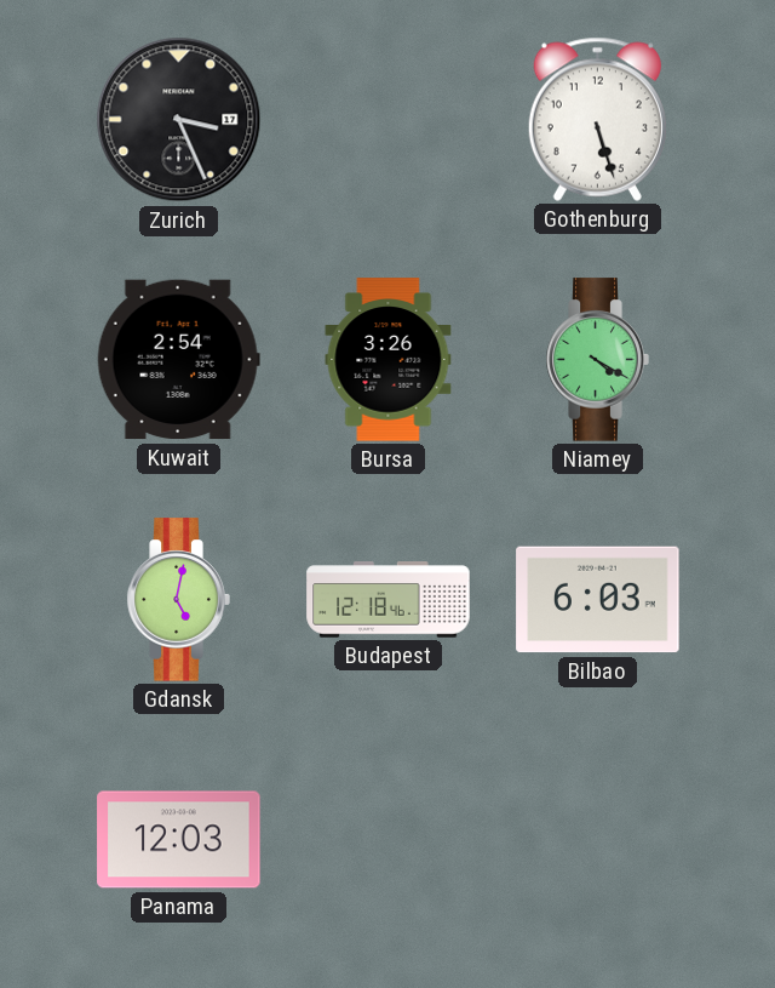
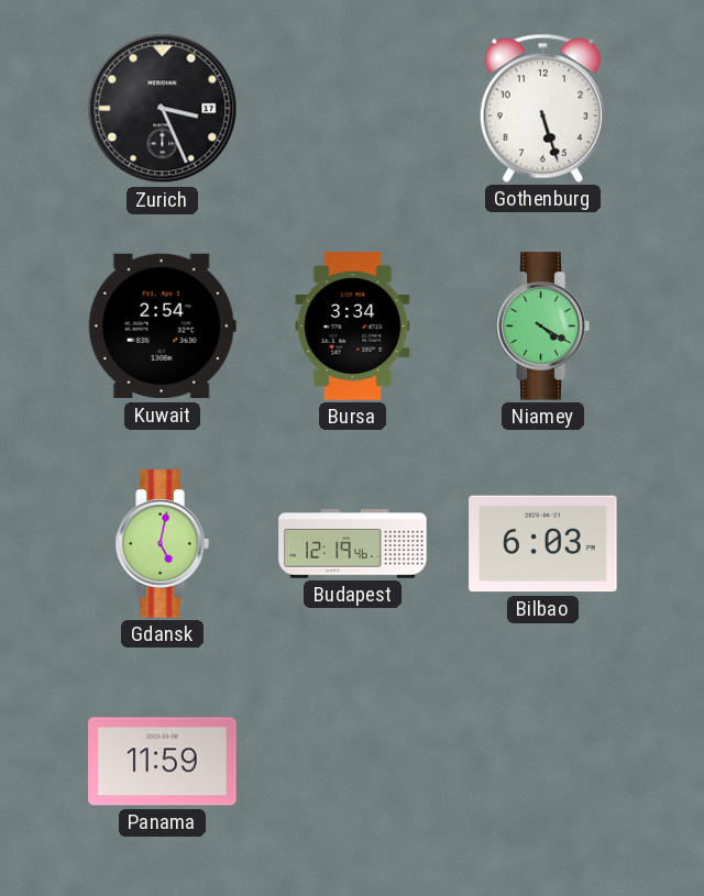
Bursa: 3:26 -> 3:34 (353, 327)
Budapest: 12:18 -> 12:19 (353, 544)
Panama: 12:03 -> 11:59 (163, 762)
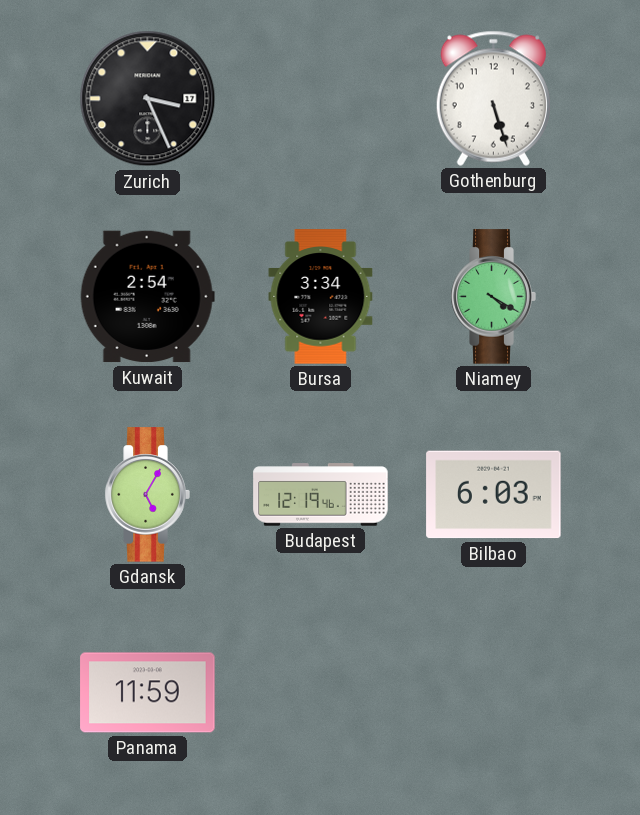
Gdansk: 5:02 -> 5:05 (147, 495)
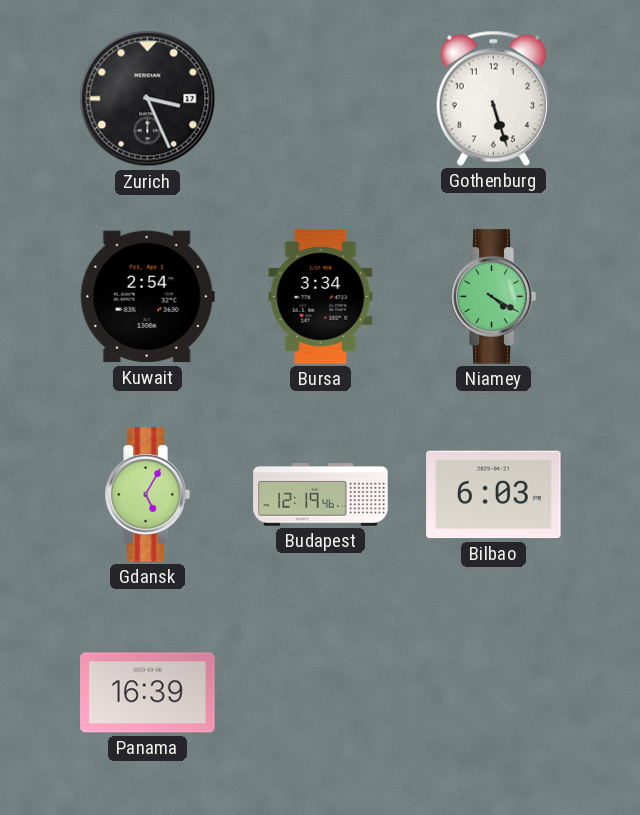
Panama: 11:59 -> 16:39 (148, 693)
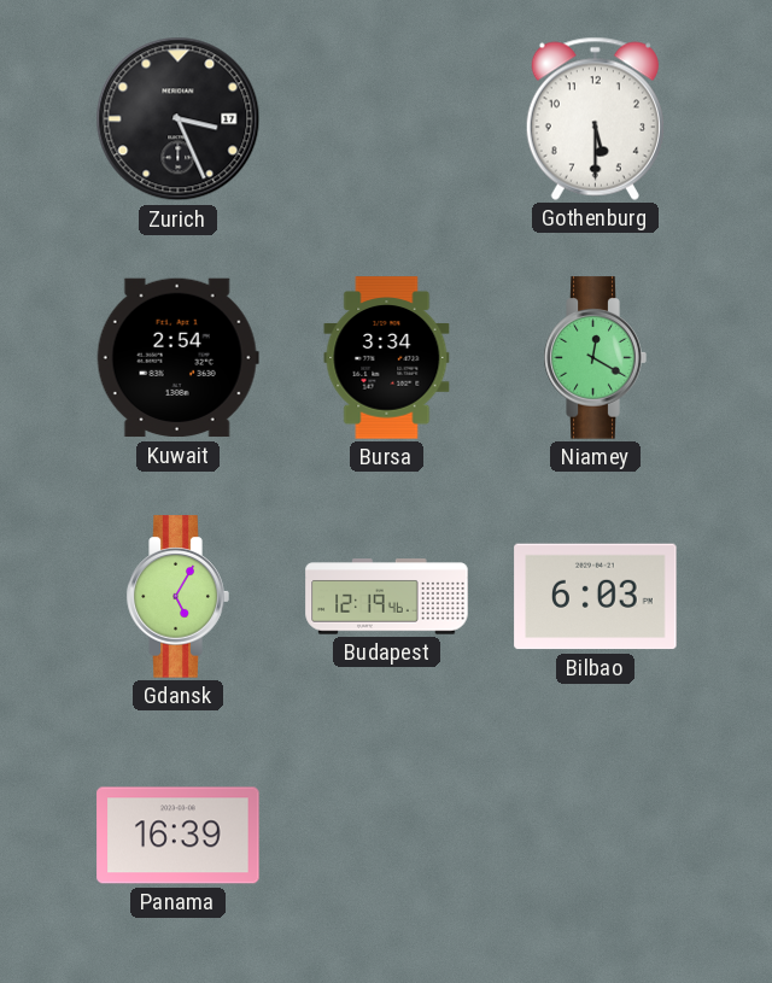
Gothenburg: 5:27 -> 5:30 (595, 118)
Niamey: 4:20 -> 12:20 (595, 358)
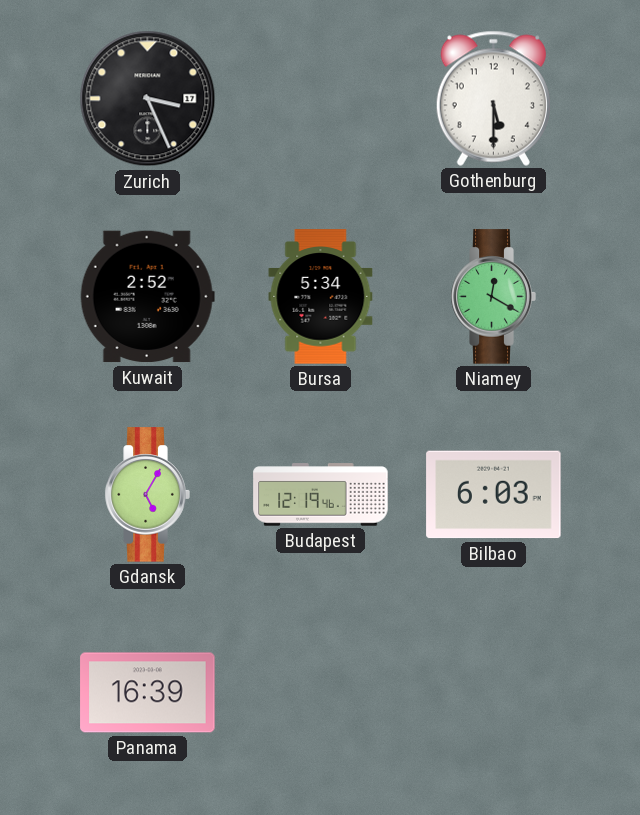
Kuwait: 2:54 -> 2:52 (147, 297)
Bursa: 3:34 -> 5:34 (321, 297)
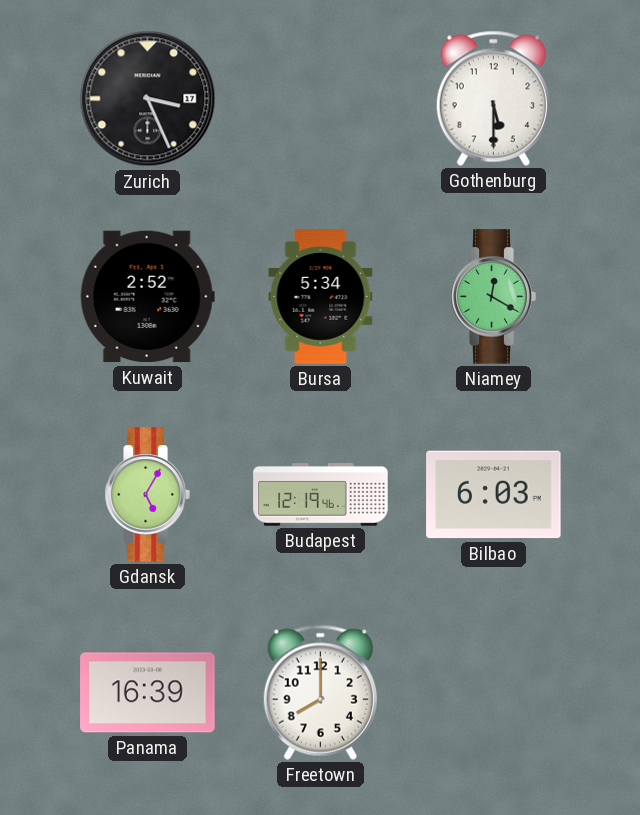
Freetown: none -> 8:00 (320, 692)
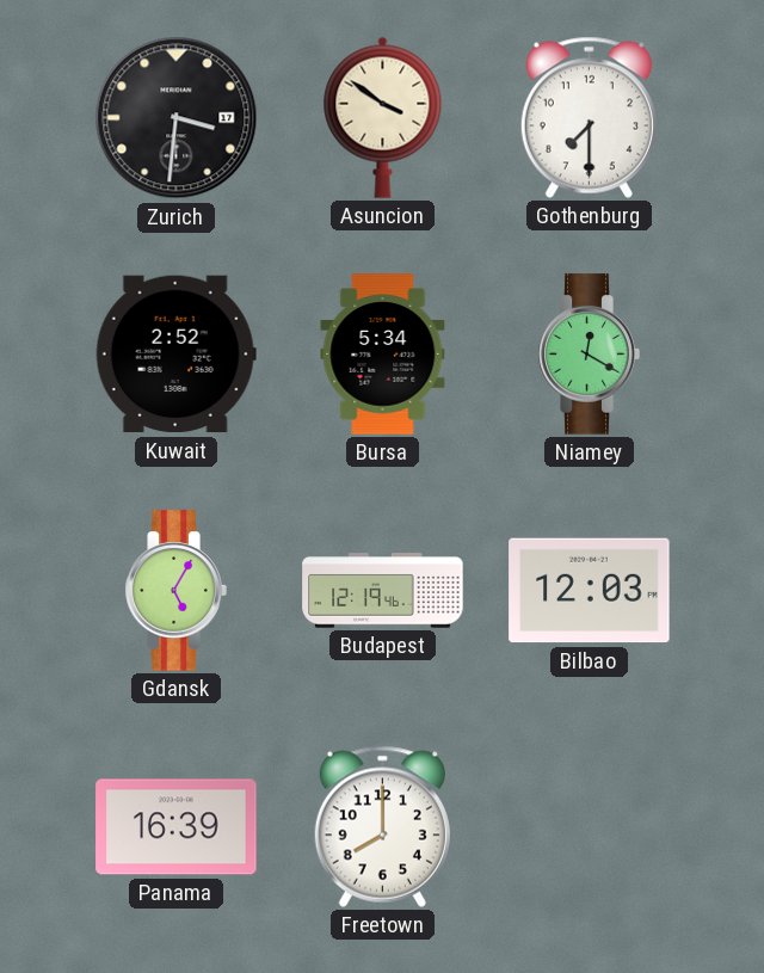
Zurich: 3:26 -> 3:31 (177, 118)
Asuncion: none -> 3:51 (383, 117)
Gothenburg: 5:30 -> 7:30 (589, 117)
Bilbao: 6:03 -> 12:03 (590, 591)
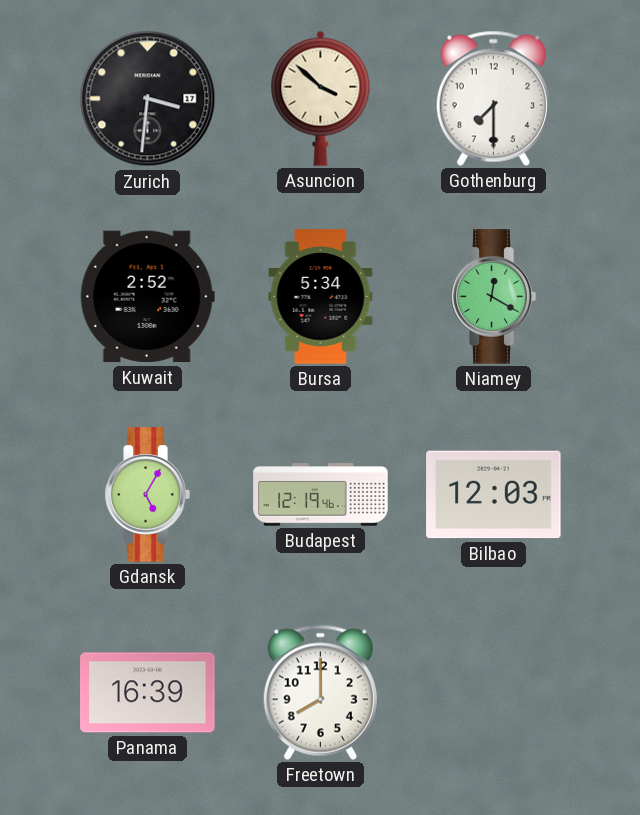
Asuncion: 3:51 -> 3:52 (321, 98)
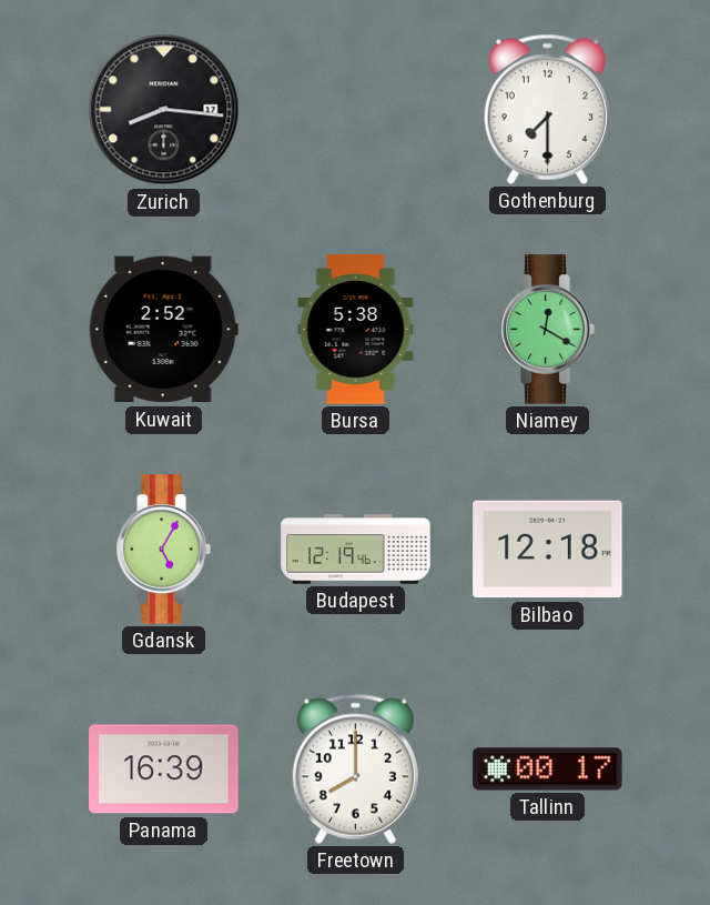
Zurich: 3:31 -> 8:16 (164, 110)
Asuncion: 3:52 -> none (321, 98)
Bursa: 5:34 -> 5:38 (356, 330)
Bilbao: 12:03 -> 12:18 (548, 550)
Tallinn: none -> 00:17 (548, 770)
